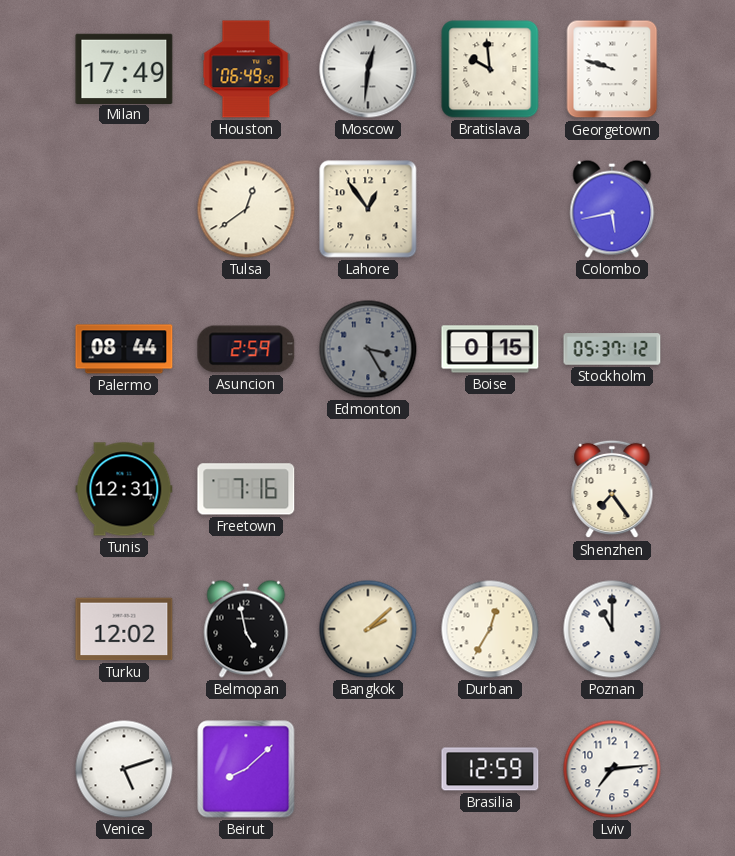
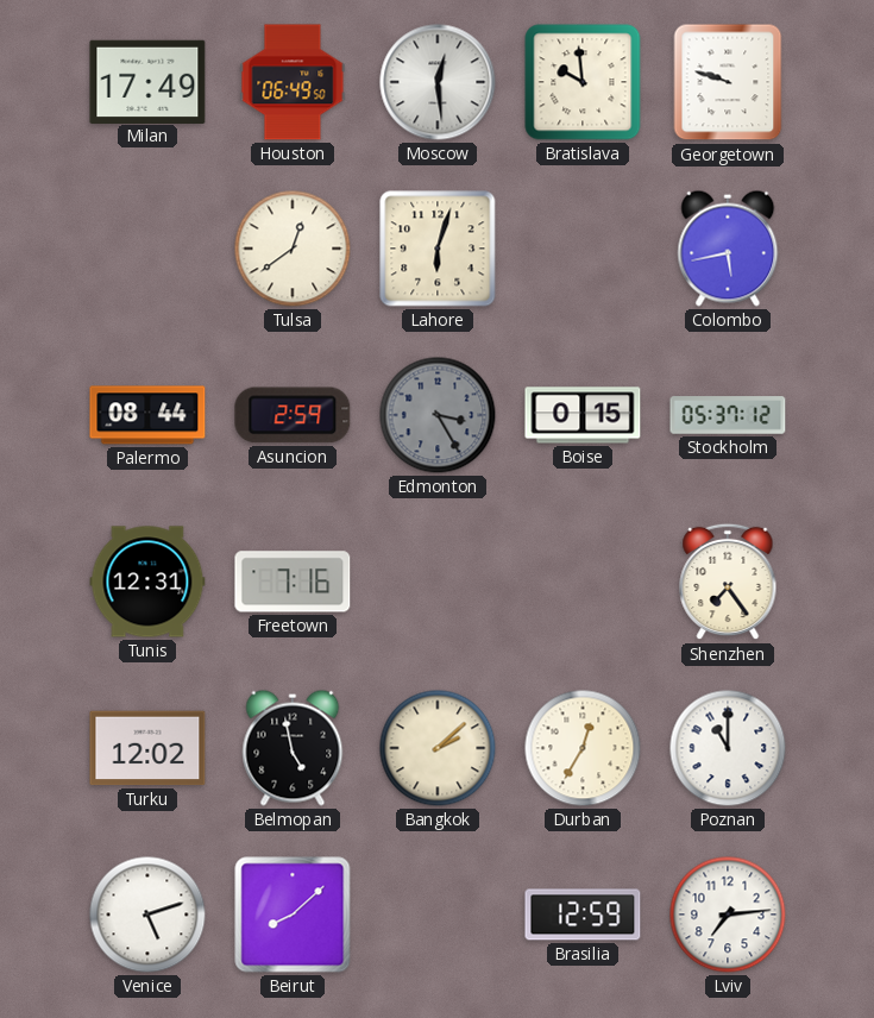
Moscow: 12:31 -> 12:29 (438, 82)
Lahore: 12:54 -> 6:03 (438, 249)
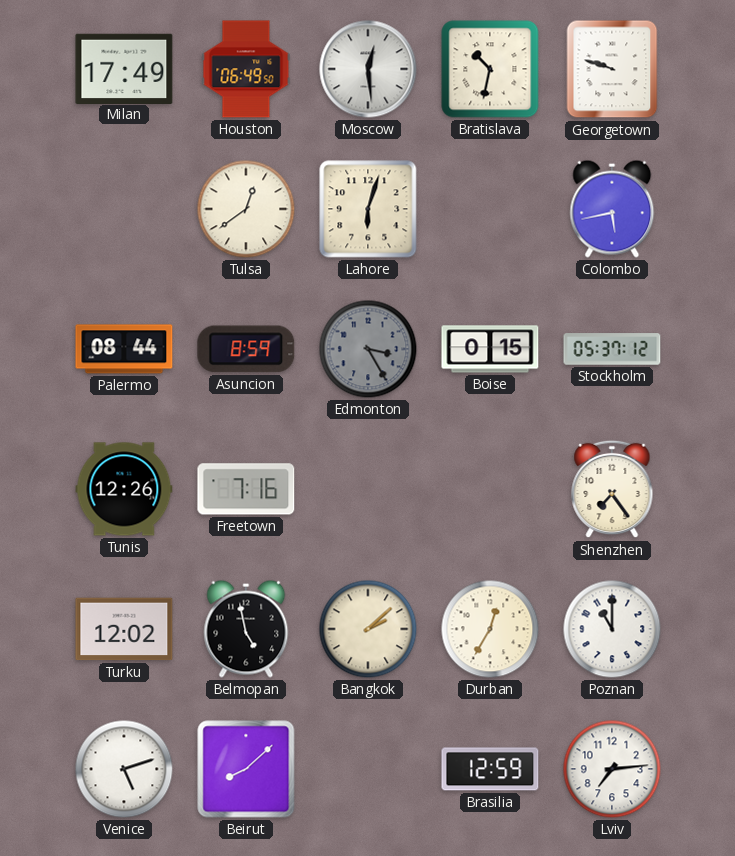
Bratislava: 9:59 -> 10:32 (490, 69)
Asuncion: 2:59 -> 8:59 (246, 349)
Tunis: 12:31 -> 12:26 (124, 489)
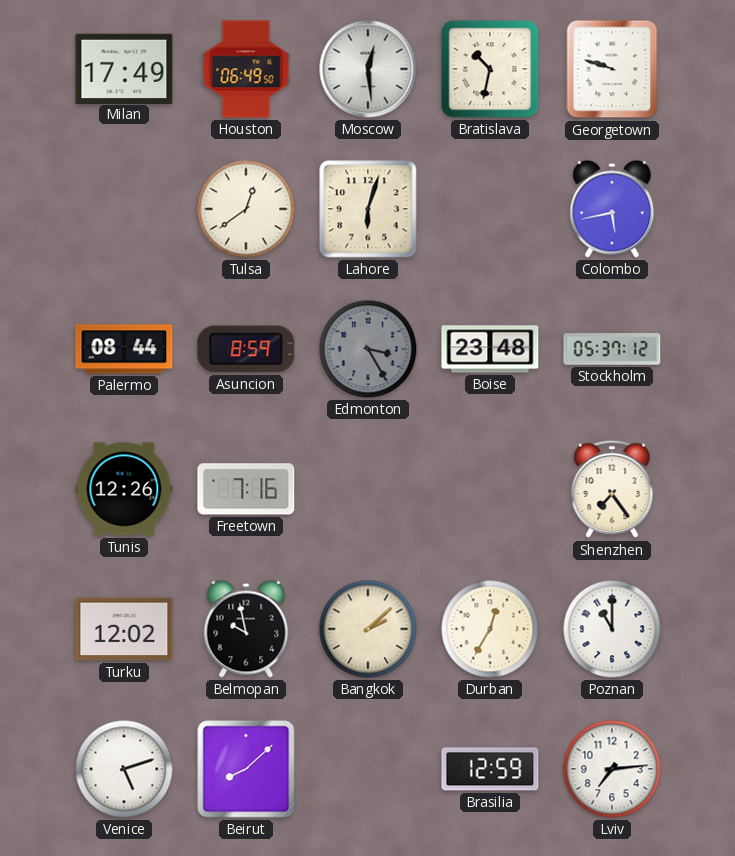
Boise: 0:15 -> 23:48 (490, 349)
Belmopan: 4:58 -> 9:58 (246, 629)
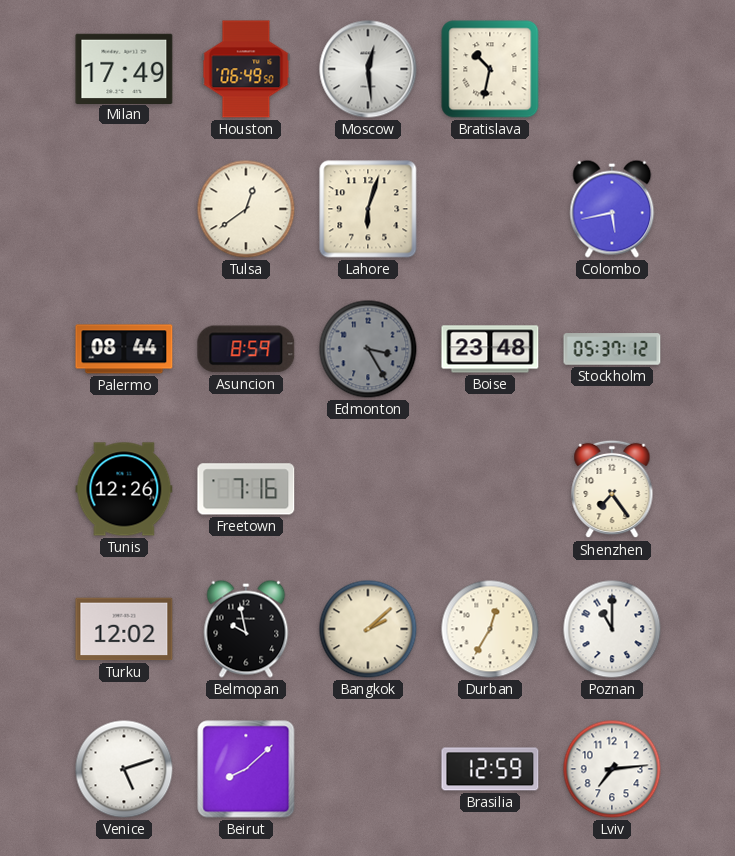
Georgetown: 9:48 -> none (612, 69)
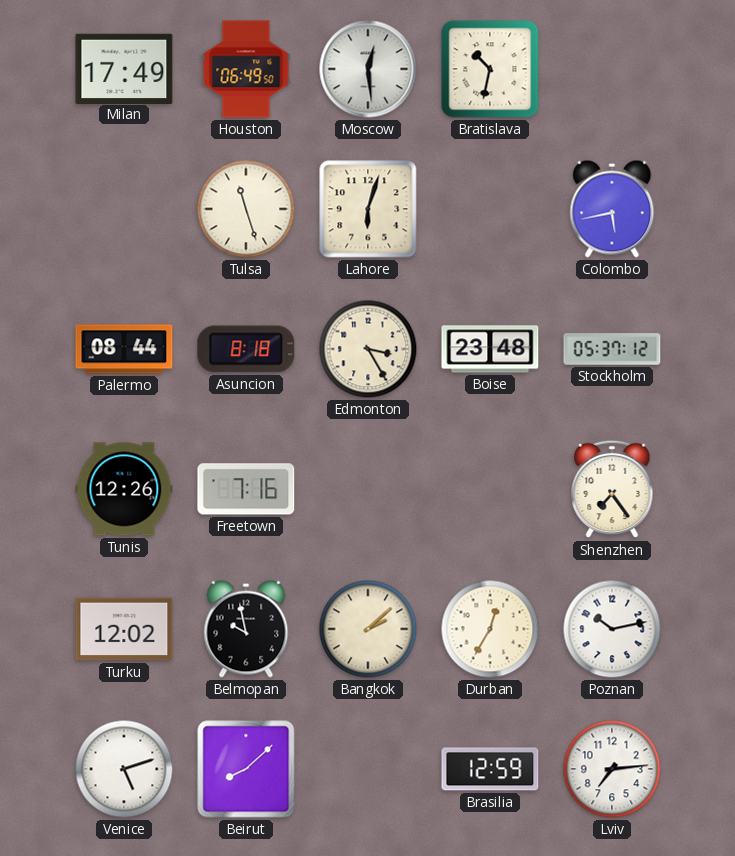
Tulsa: 12:39 -> 11:27 (246, 209)
Asuncion: 8:59 -> 8:18 (246, 349)
Edmonton dial: grey -> cream (368, 349)
Poznan: 11:00 -> 10:13 (612, 629)
